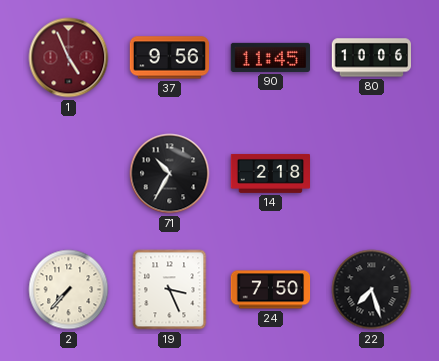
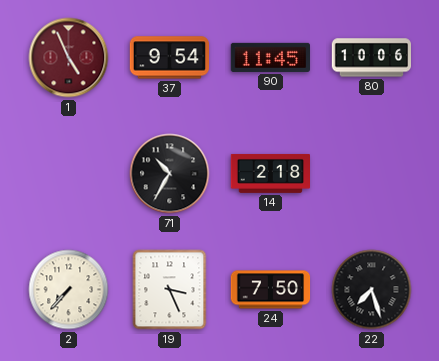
37: 9:56 -> 9:54 (169, 58)
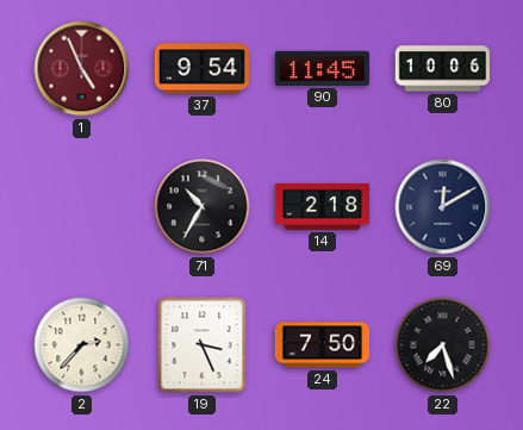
69: none -> 12:10 (443, 207)
2: 7:37 -> 2:37 (82, 345)
